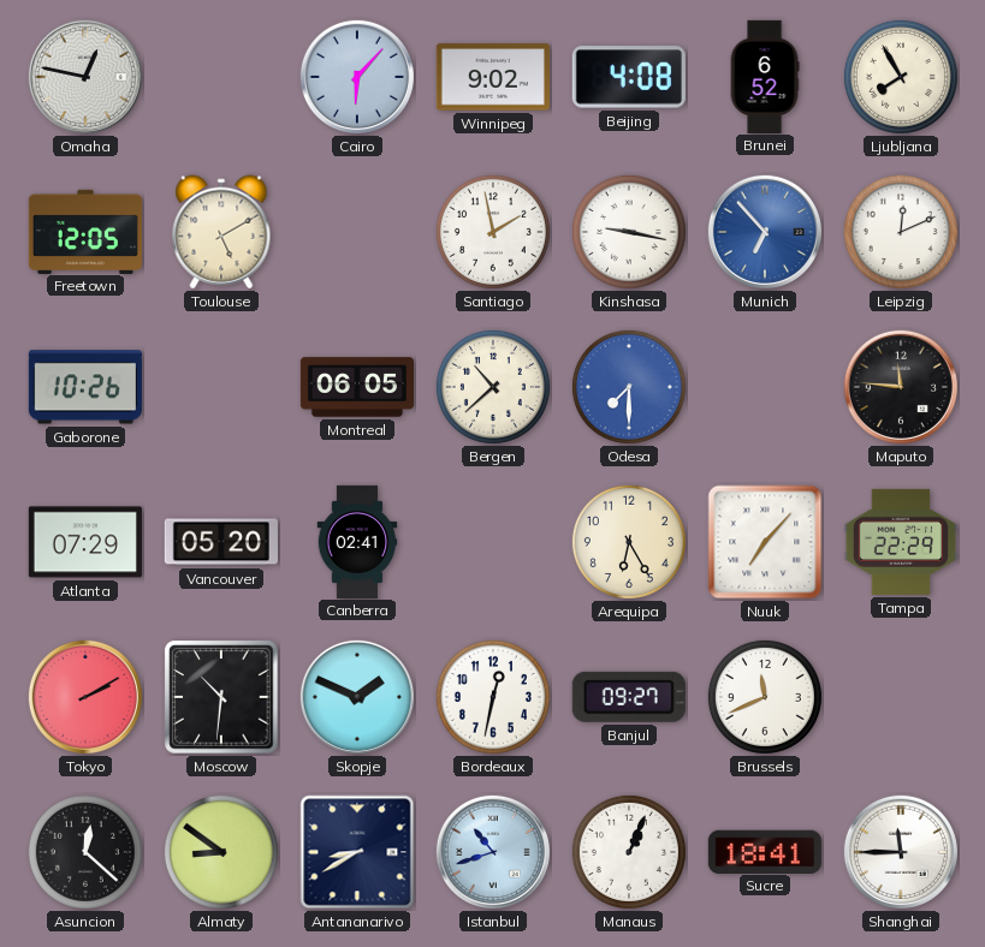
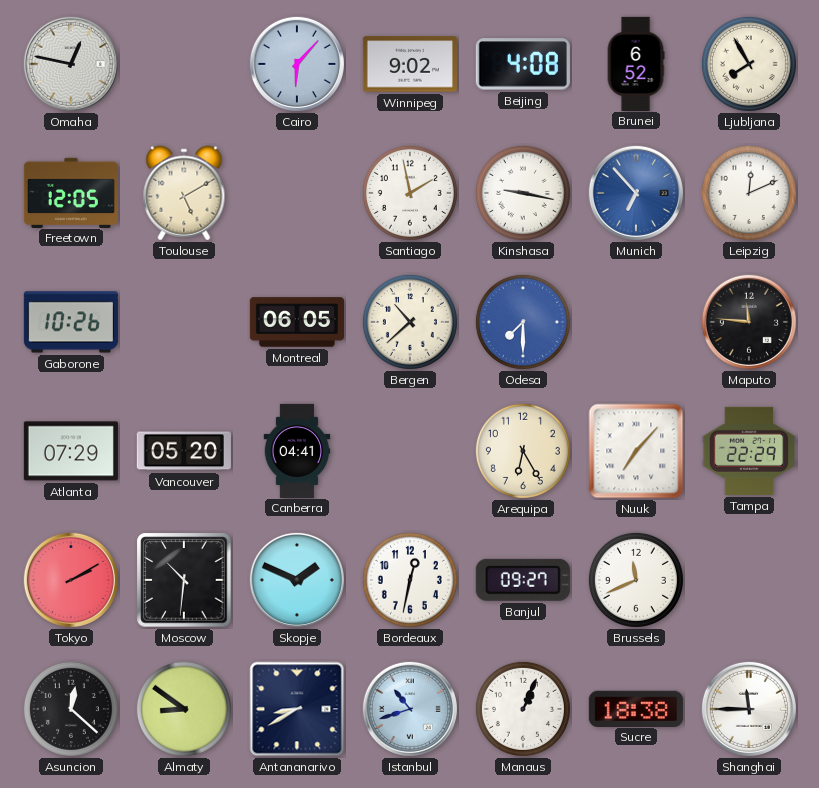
Canberra: 02:41 -> 04:41 (297, 450)
Sucre: 18:41 -> 18:38 (636, 708)
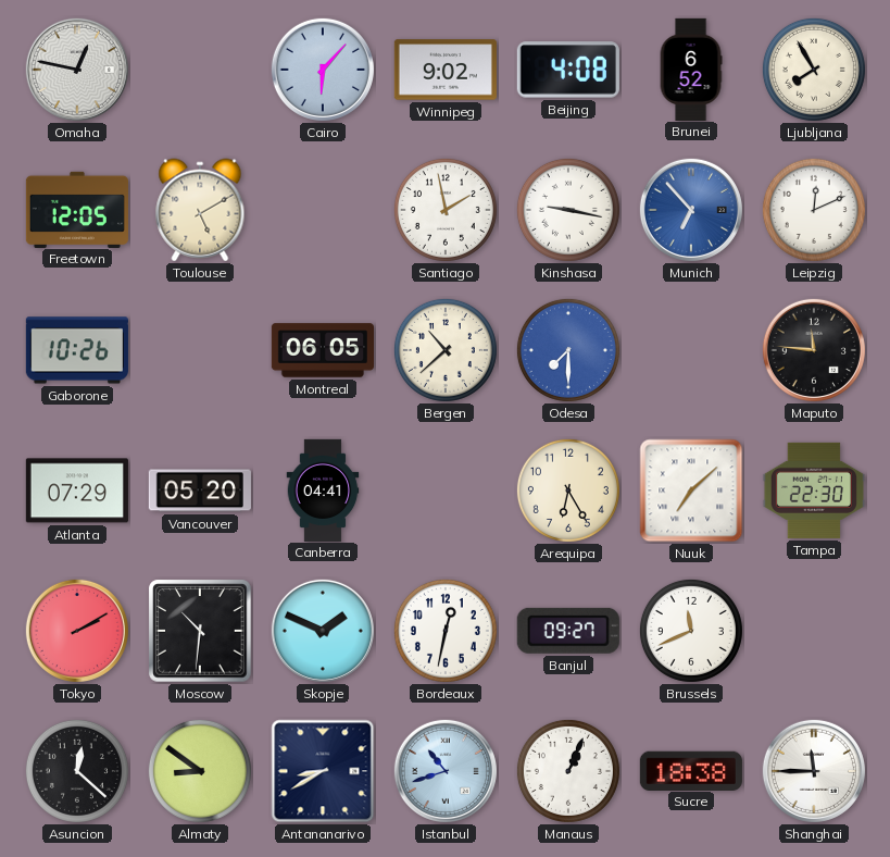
Nuuk: 7:07 -> 7:08 (691, 490)
Tampa: 22:29 -> 22:30 (814, 490)
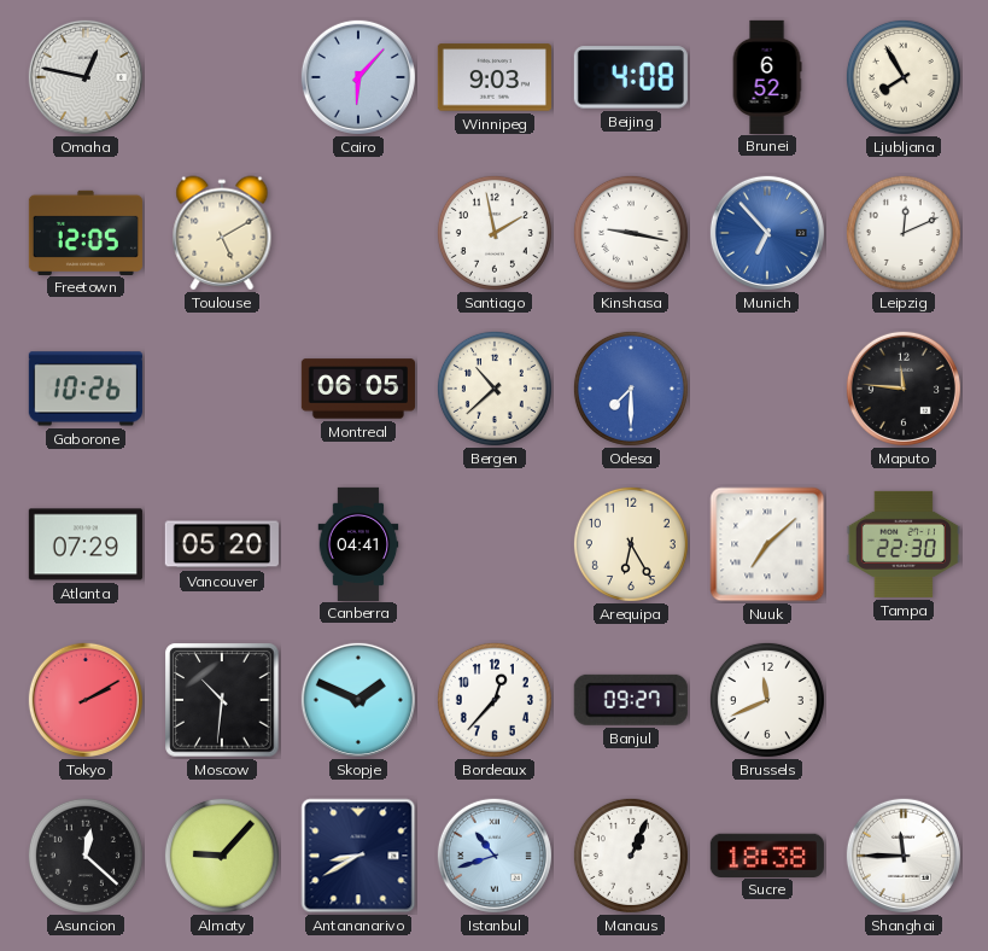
Winnipeg: 9:02 -> 9:03 (495, 77)
Bordeaux: 12:32 -> 12:37 (495, 700)
Almaty: 8:51 -> 9:07 (222, 856)
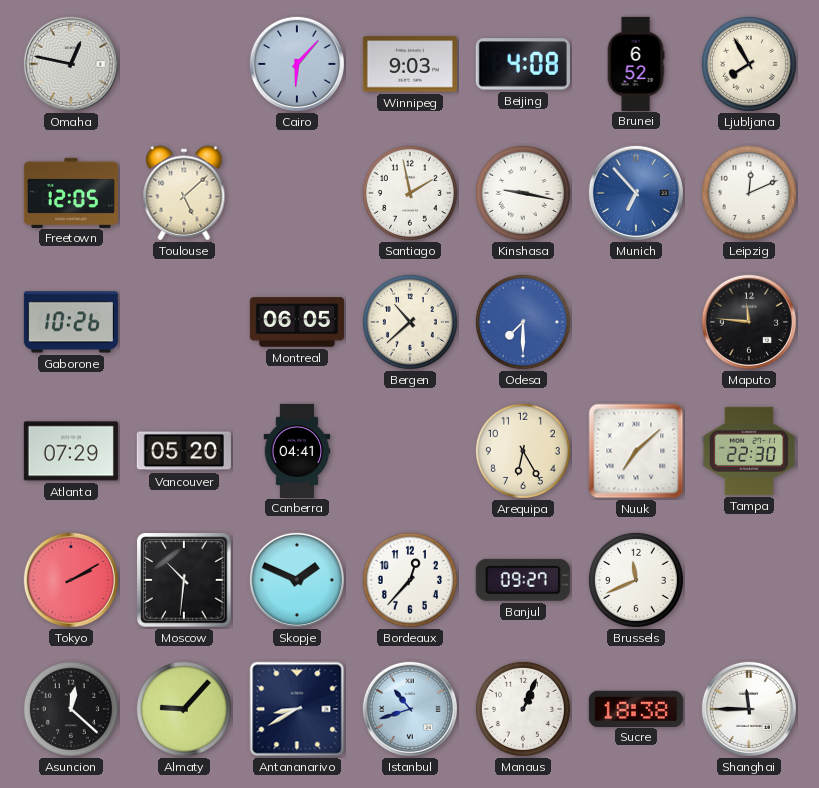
Toulouse: 5:10 -> 5:08 (184, 193)
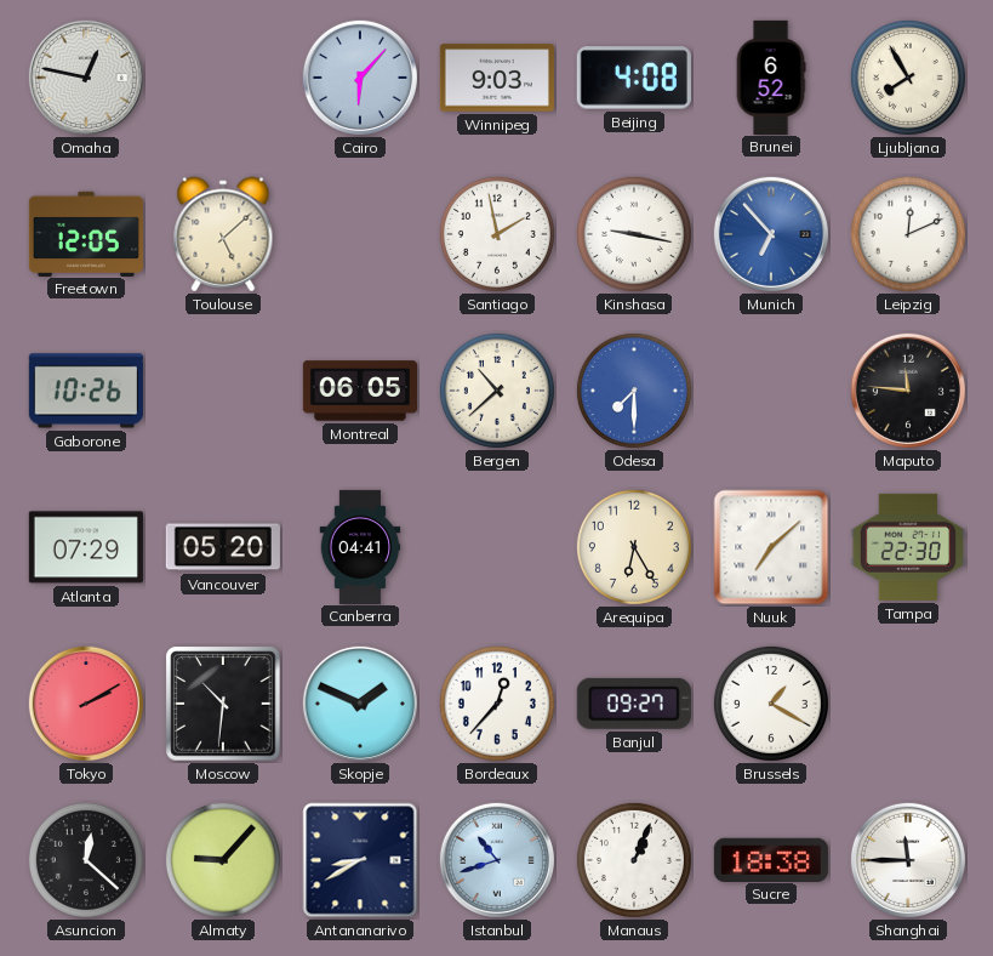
Brussels: 11:41 -> 1:20 (771, 704)
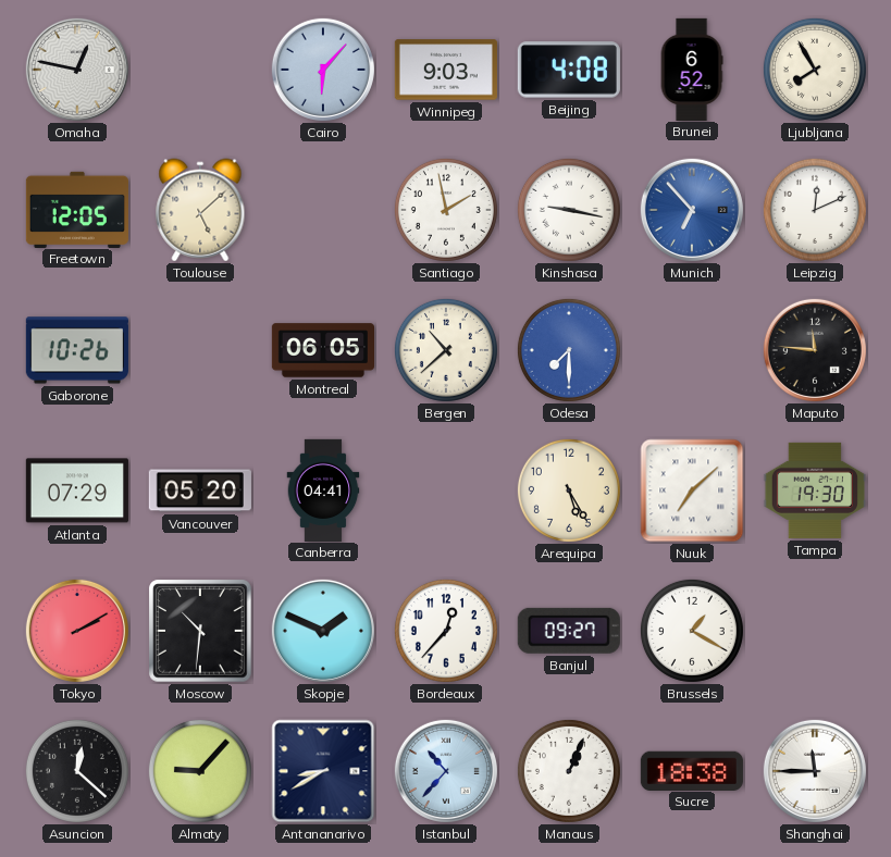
Arequipa: 6:25 -> 5:25 (569, 490)
Tampa: 22:30 -> 19:30 (815, 490)
Istanbul: 10:42 -> 10:37 (446, 771)
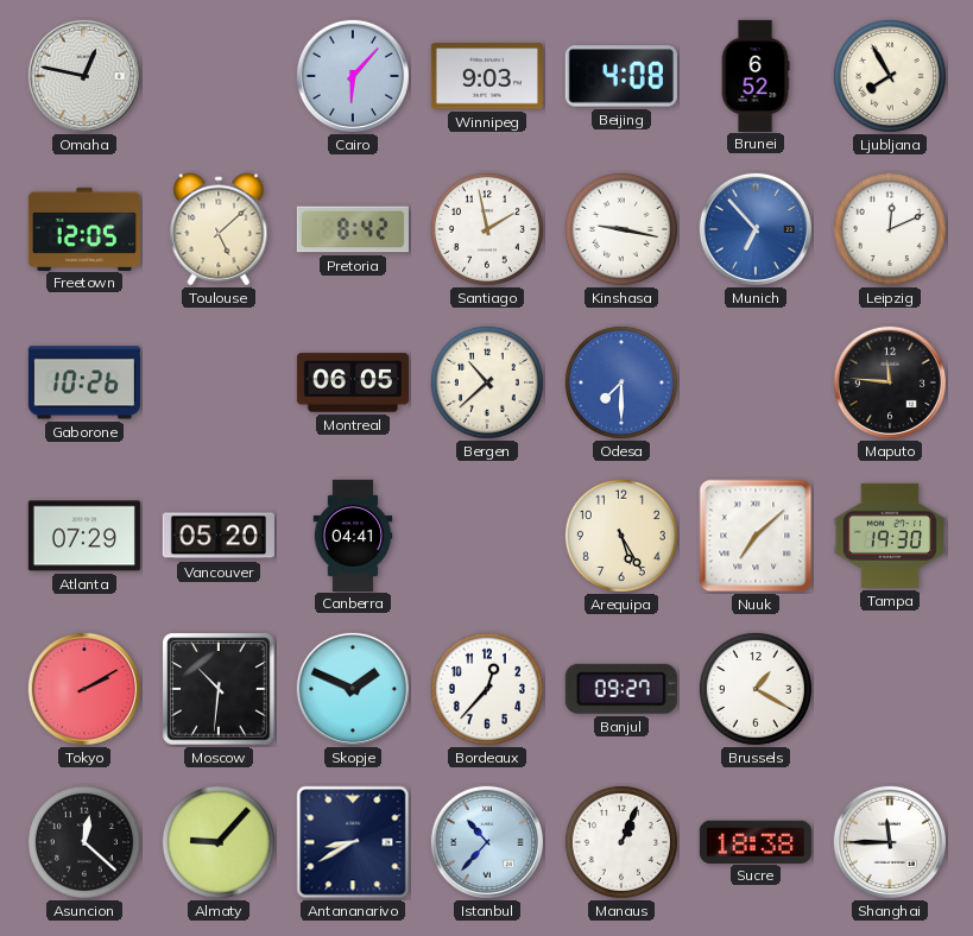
Pretoria: none -> 8:42 (353, 229)
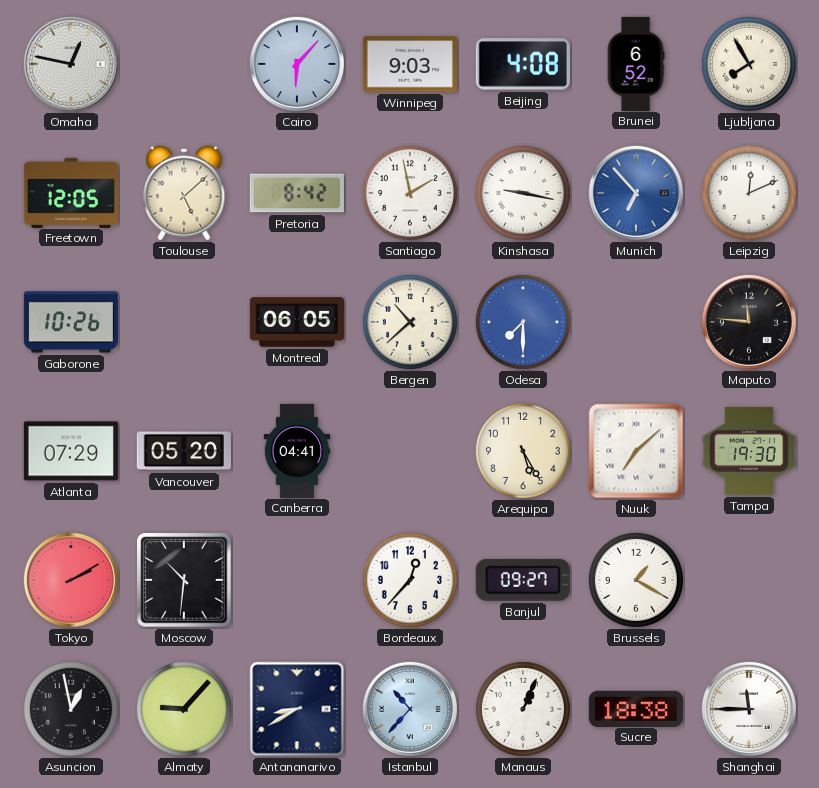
Skopje: 1:49 -> none (353, 689)
Asuncion: 12:22 -> 12:58 (71, 709)
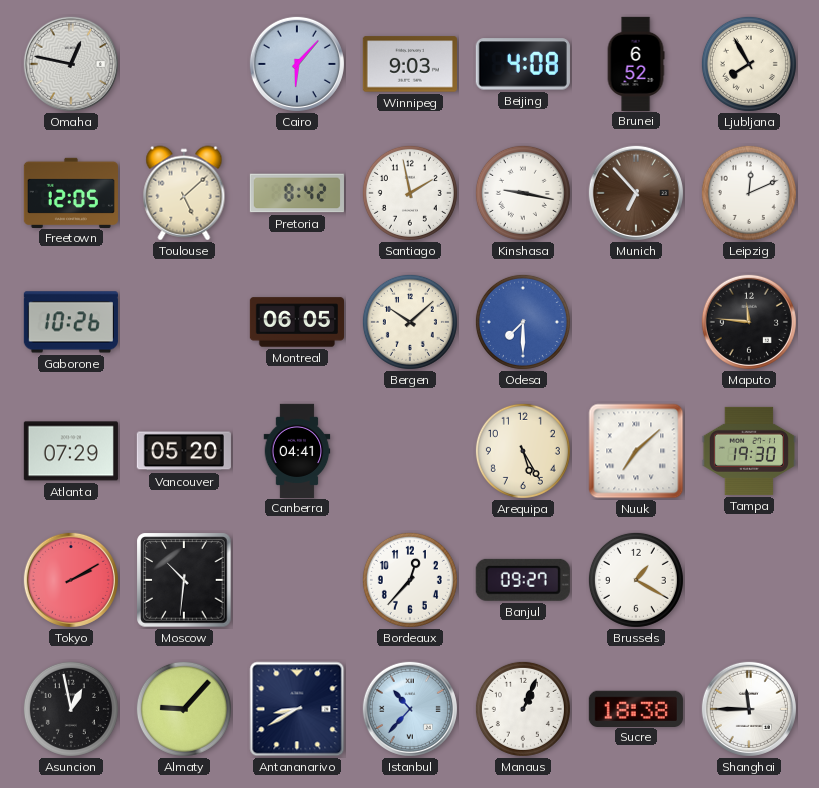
Munich dial: blue -> brown (636, 193)
Bergen: 10:38 -> 10:08 (410, 322)
